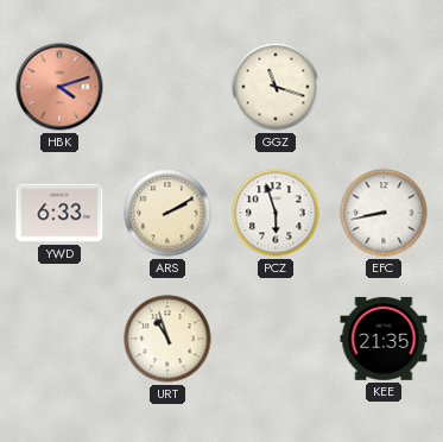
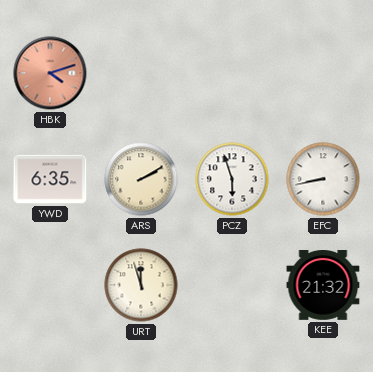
GGZ: 11:18 -> none (276, 87)
YWD: 6:33 -> 6:35 (50, 179)
URT: 10:57 -> 11:57 (141, 285)
KEE: 21:35 -> 21:32 (323, 286)
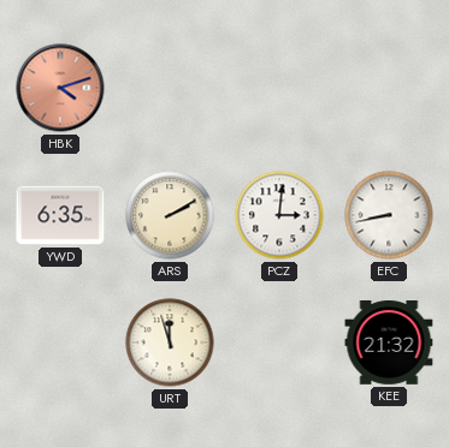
PCZ: 5:57 -> 3:01 (279, 215)
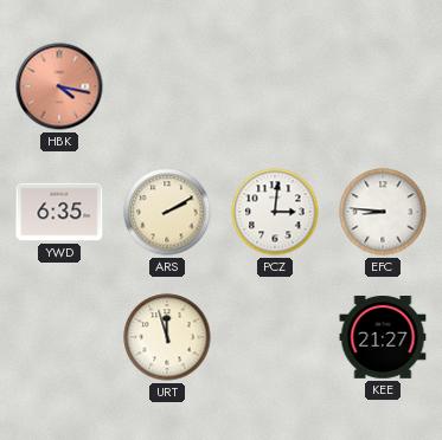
HBK: 4:12 -> 4:17 (59, 86)
EFC: 8:43 -> 8:46 (383, 212)
KEE: 21:32 -> 21:27 (383, 338)
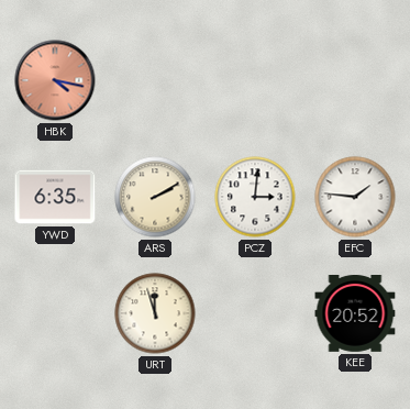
EFC: 8:46 -> 1:46 (355, 197)
KEE: 21:27 -> 20:52 (355, 314)
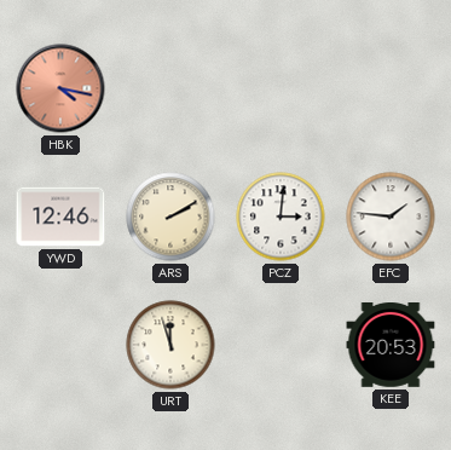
YWD: 6:35 -> 12:46 (60, 217)
KEE: 20:52 -> 20:53 (391, 346)
